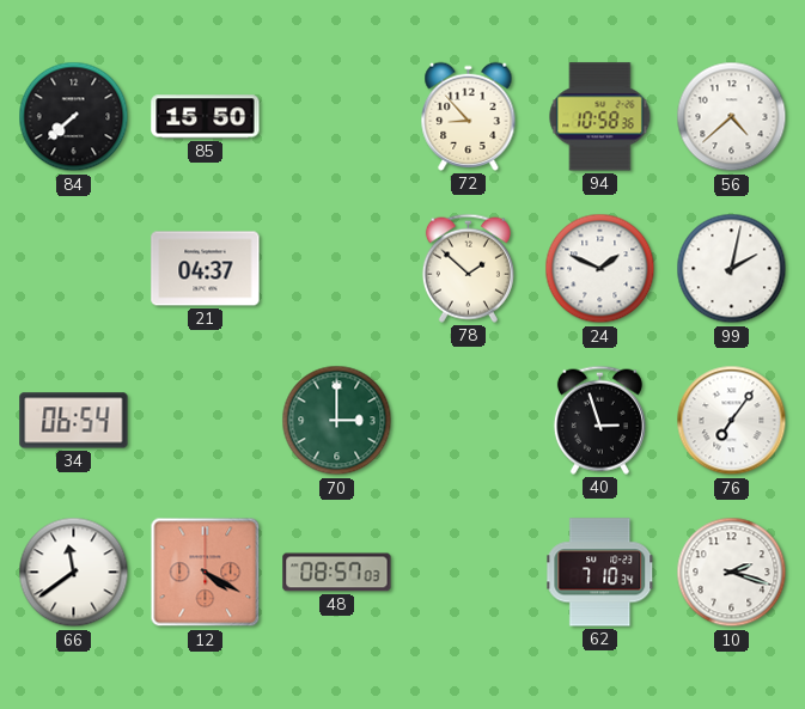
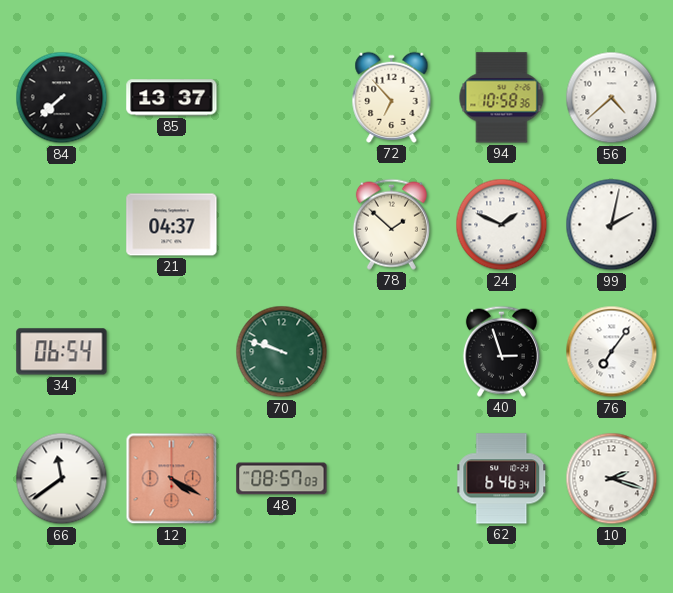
85: 15:50 -> 13:37 (172, 98)
72: 8:53 -> 6:53 (392, 97)
70: 3:00 -> 9:48 (282, 352)
62: 7:10 -> 6:46 (502, 479)
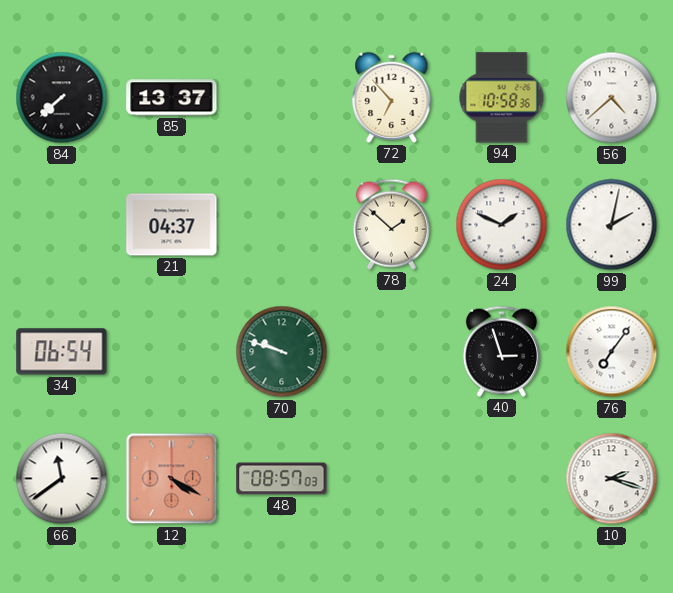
62: 6:46 -> none (502, 479)
